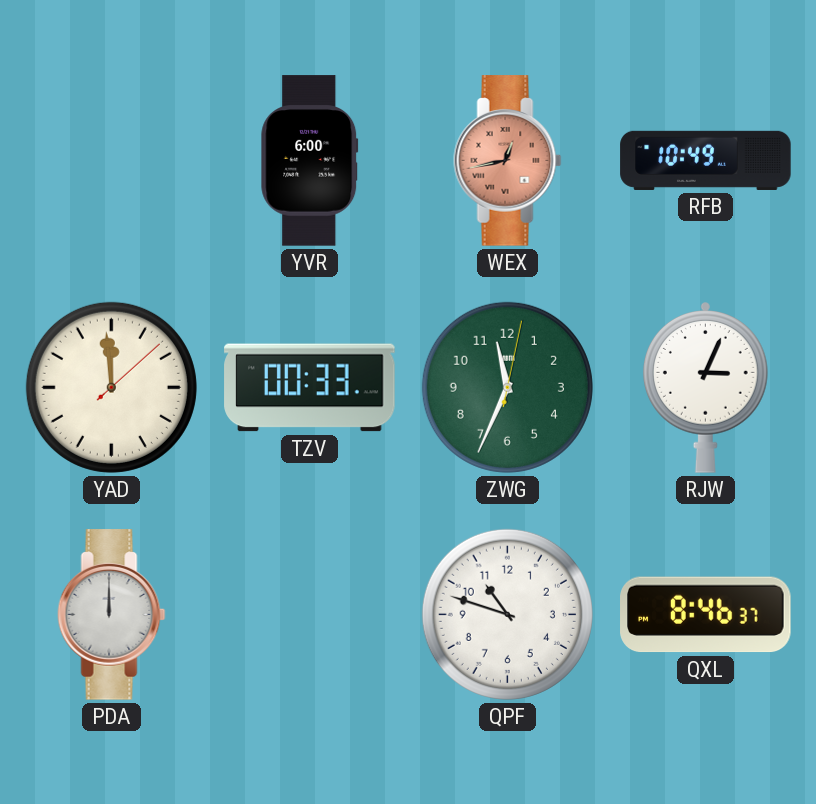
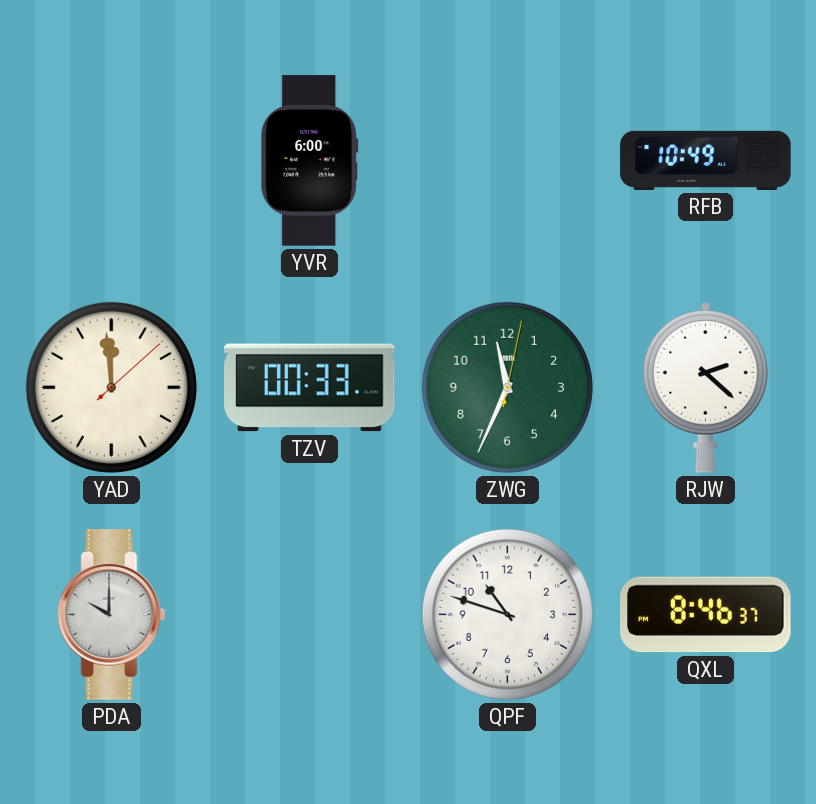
WEX: 12:43 -> none (508, 161)
RJW: 3:04 -> 2:22 (706, 388)
PDA: 12:00 -> 10:00 (112, 615)
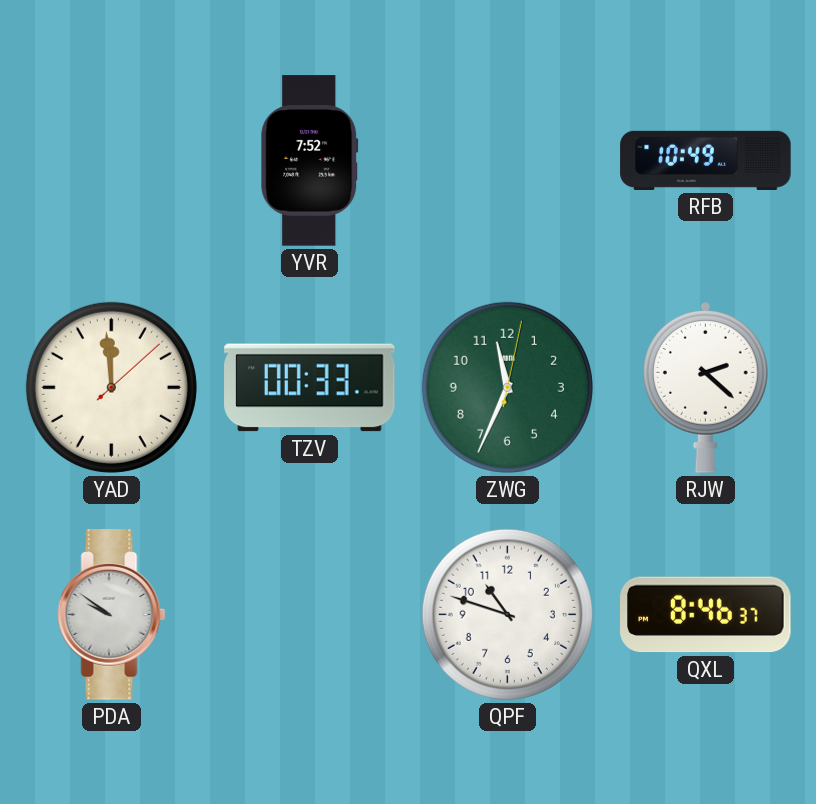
YVR: 6:00 -> 7:52 (310, 161)
PDA: 10:00 -> 9:51 (112, 615)
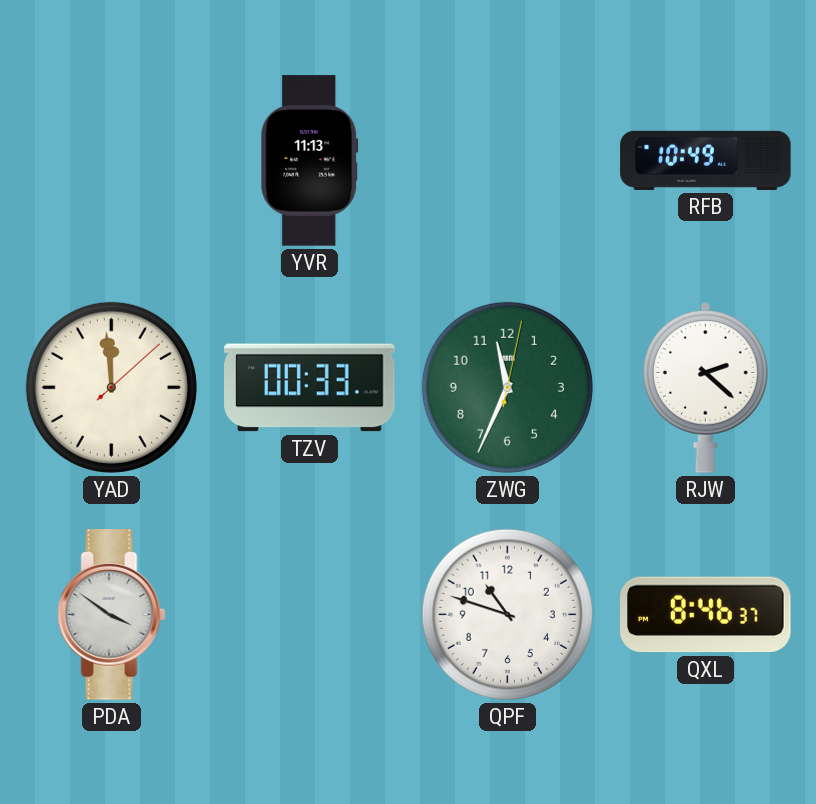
YVR: 7:52 -> 11:13 (310, 161)
PDA: 9:51 -> 3:51 (112, 615)
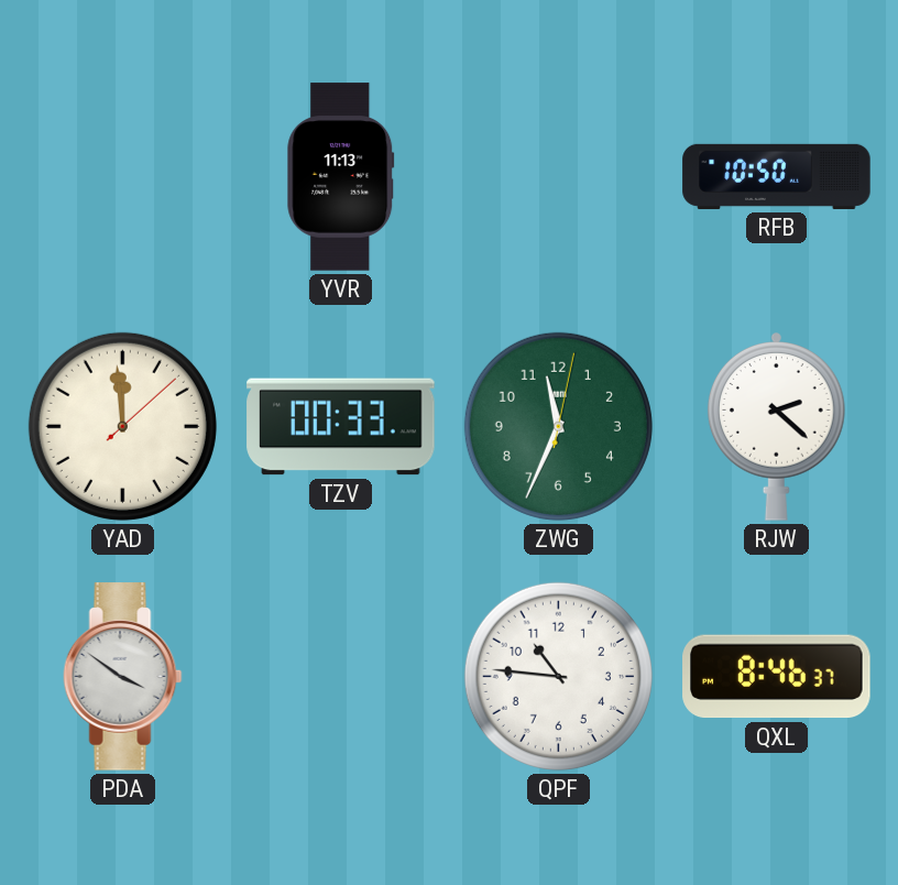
RFB: 10:49 -> 10:50 (777, 176)
QPF: 10:48 -> 10:46 (558, 676)
